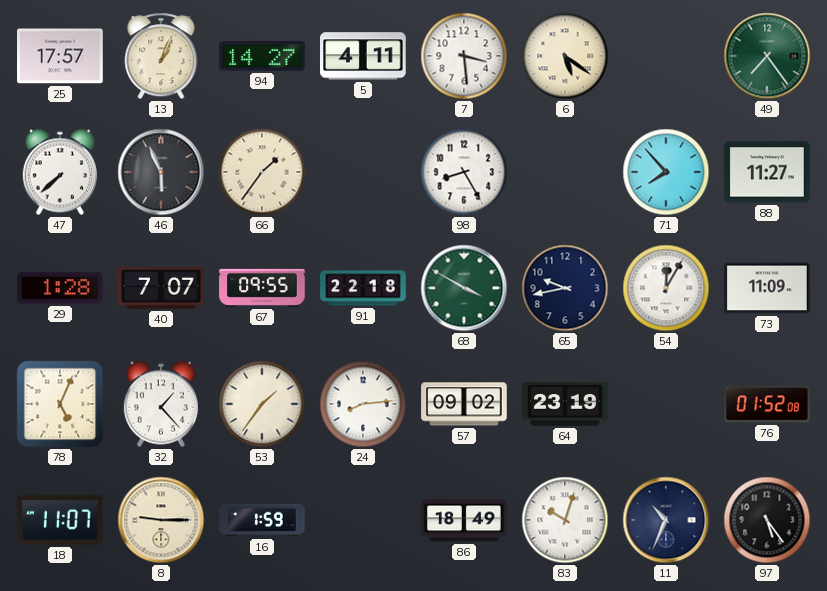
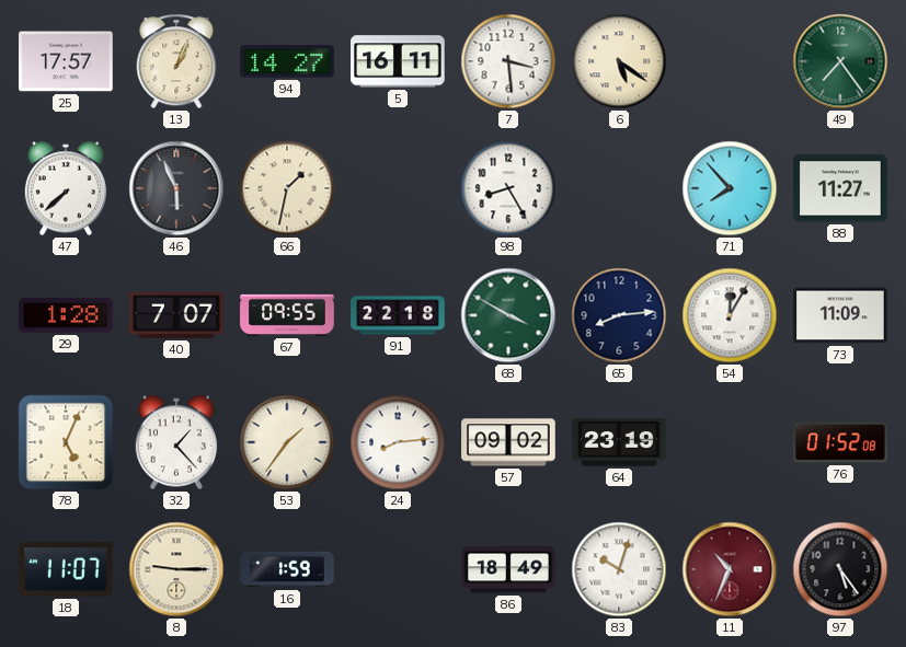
5: 4:11 -> 16:11 (398, 61)
66: 1:36 -> 1:32 (287, 188)
65: 9:43 -> 8:14 (619, 315)
11 dial: navy -> burgundy (730, 569)
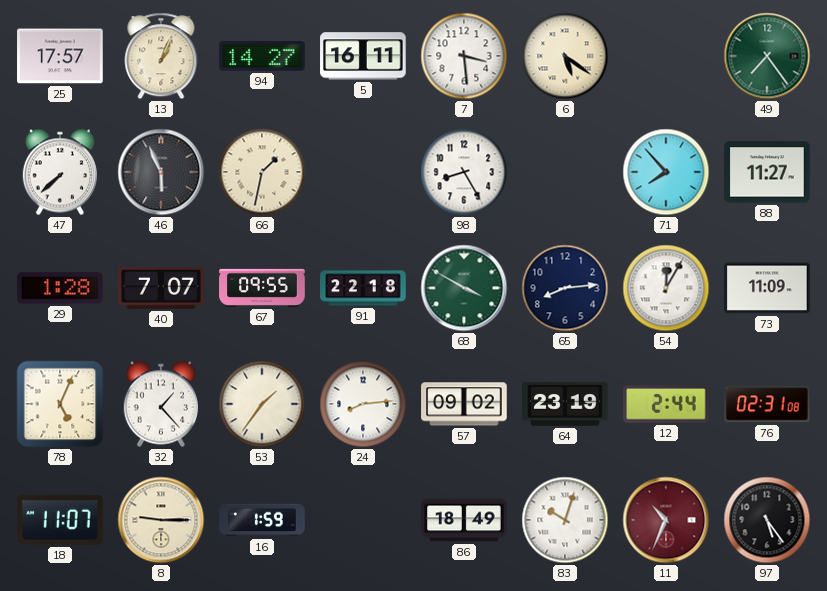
12: none -> 2:44 (666, 404)
76: 01:52 -> 02:31 (767, 404)
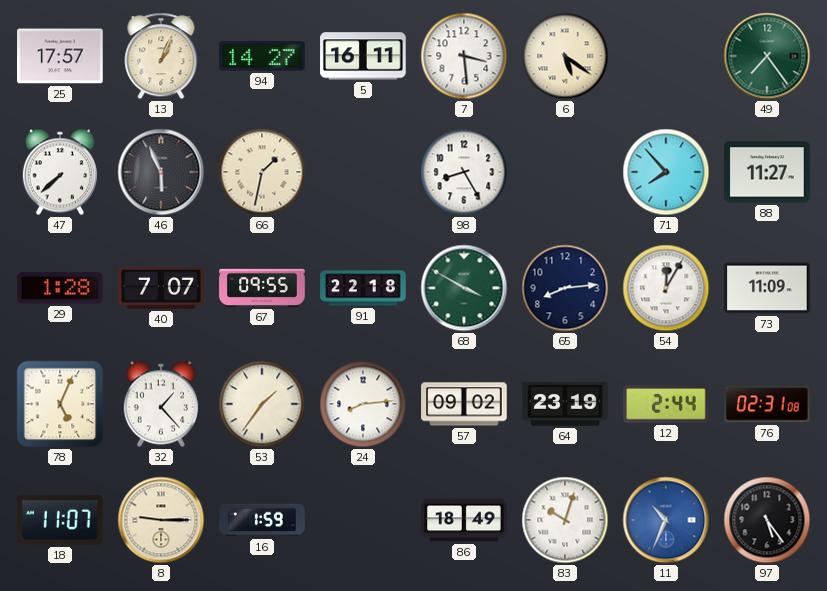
11 dial: burgundy -> blue (666, 520)
